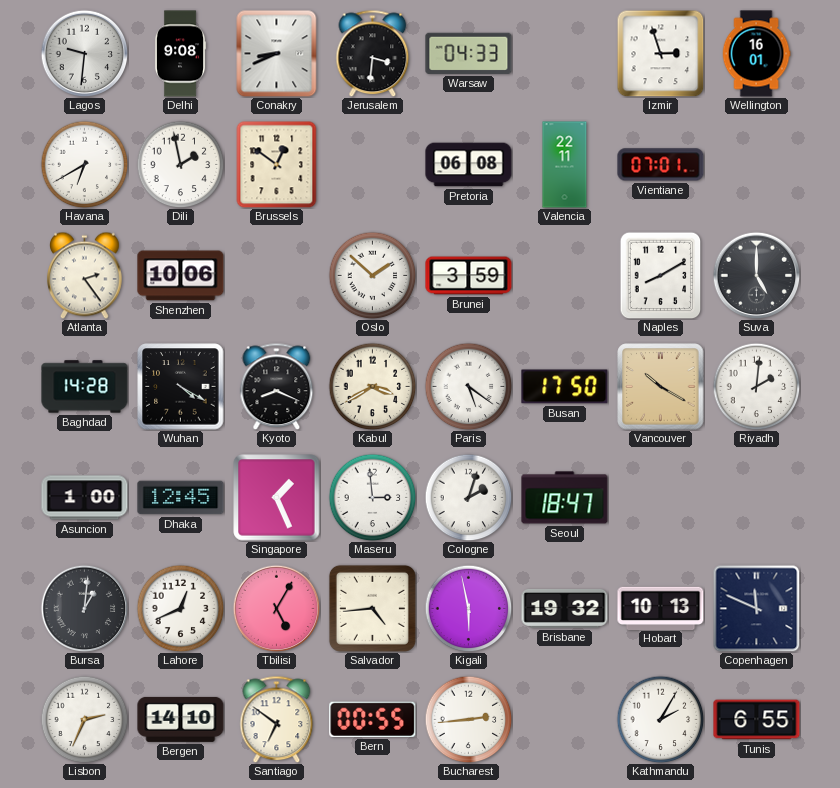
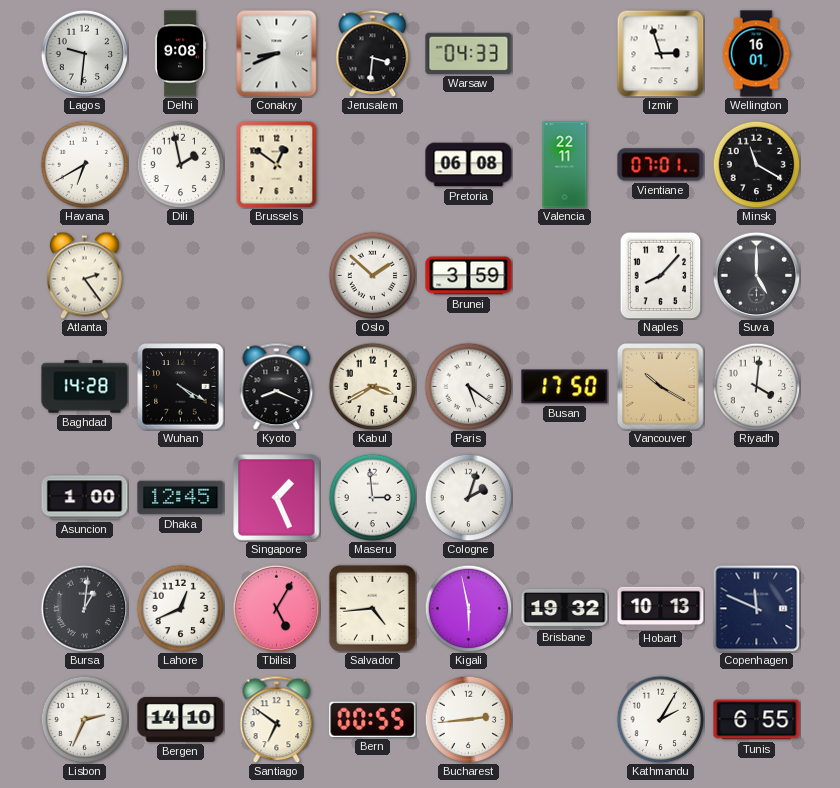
Minsk: none -> 11:20 (756, 164)
Shenzhen: 10:06 -> none (181, 276)
Naples: 8:10 -> 8:07 (661, 275)
Riyadh: 2:01 -> 4:01 (756, 386)
Seoul: 18:47 -> none (565, 498)
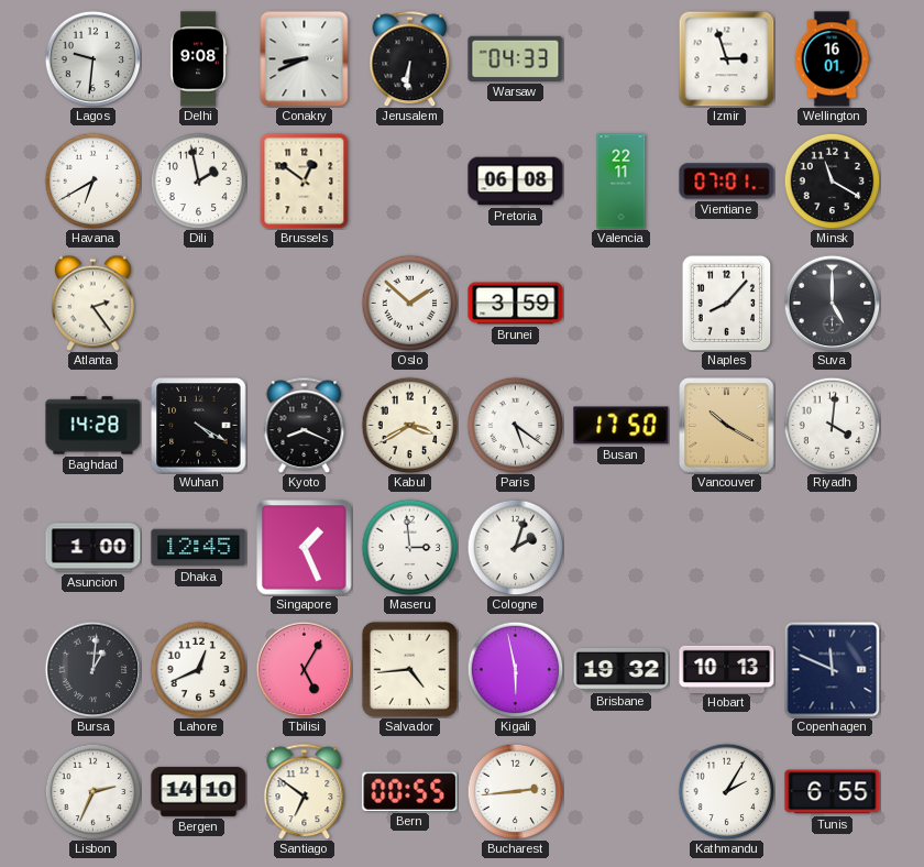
Jerusalem: 3:31 -> 6:31 (410, 58)
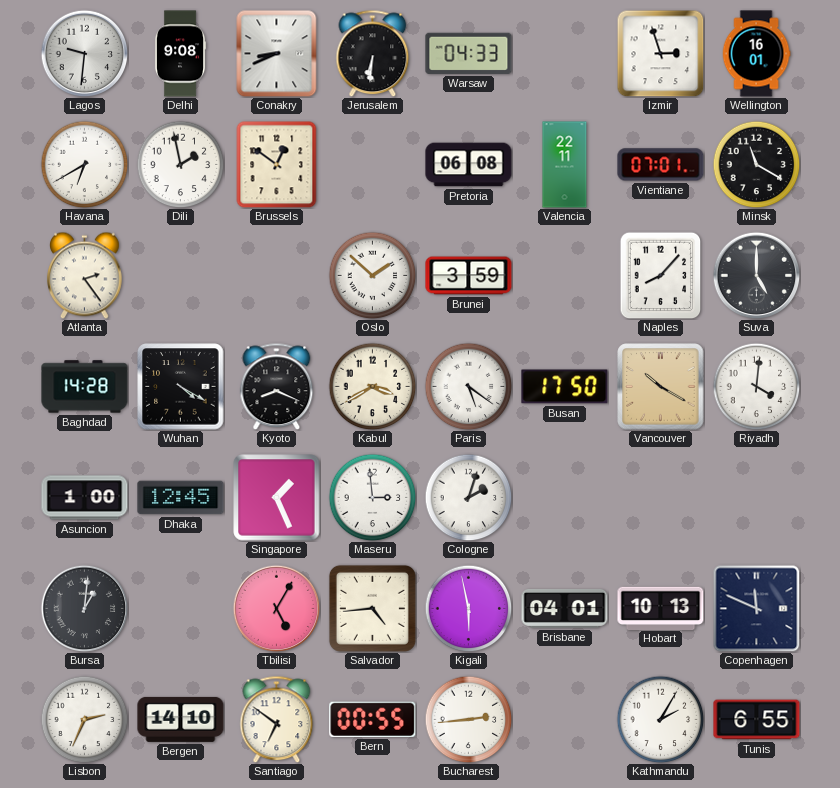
Lahore: 12:41 -> none (198, 669)
Brisbane: 19:32 -> 04:01 (565, 608)
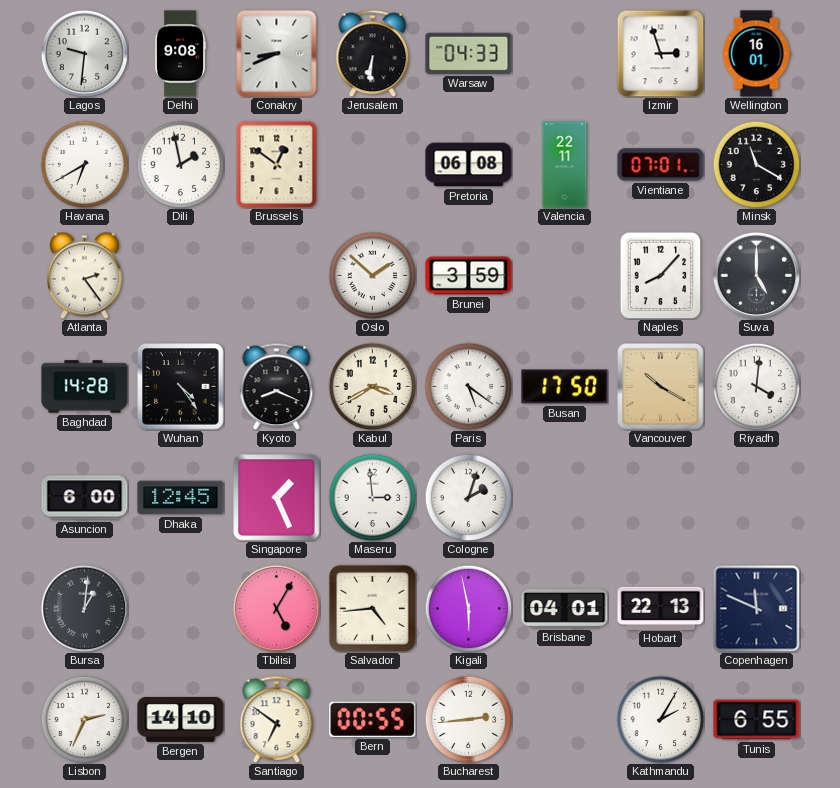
Wuhan: 4:20 -> 4:24 (181, 387)
Asuncion: 1:00 -> 6:00 (85, 498)
Hobart: 10:13 -> 22:13 (661, 608)
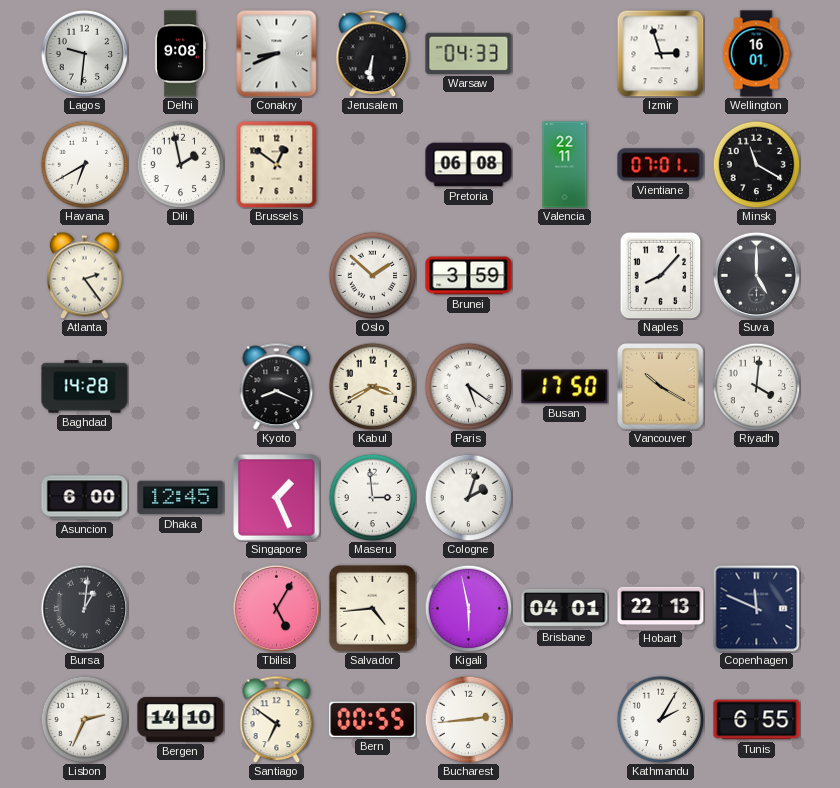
Wuhan: 4:24 -> none (181, 387)
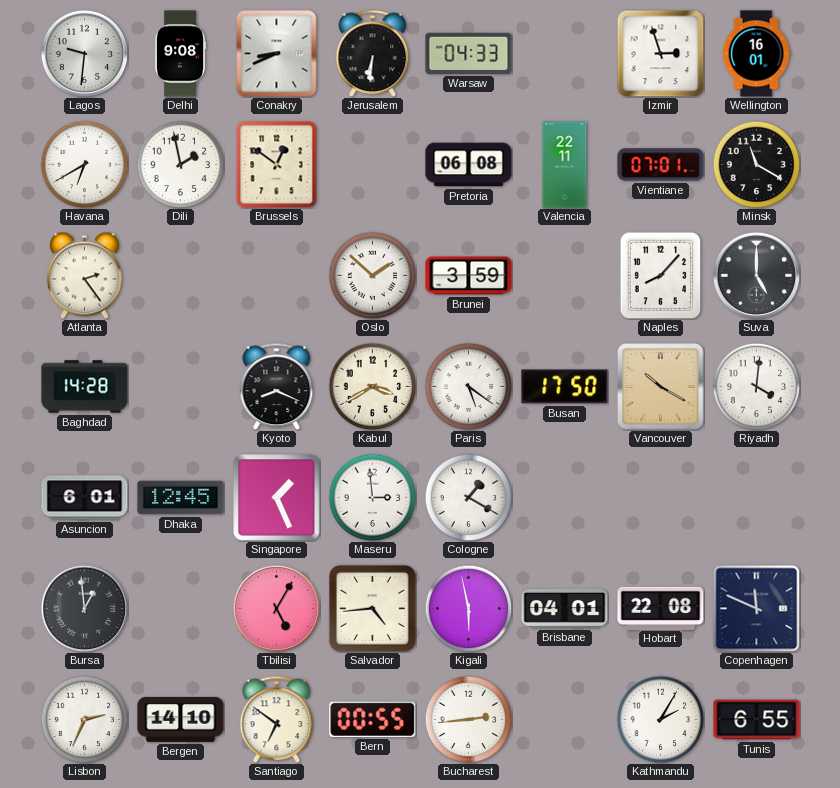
Asuncion: 6:00 -> 6:01 (85, 498)
Cologne: 2:03 -> 1:20 (468, 497)
Bursa: 1:01 -> 12:59 (84, 608)
Hobart: 22:13 -> 22:08 (661, 608)
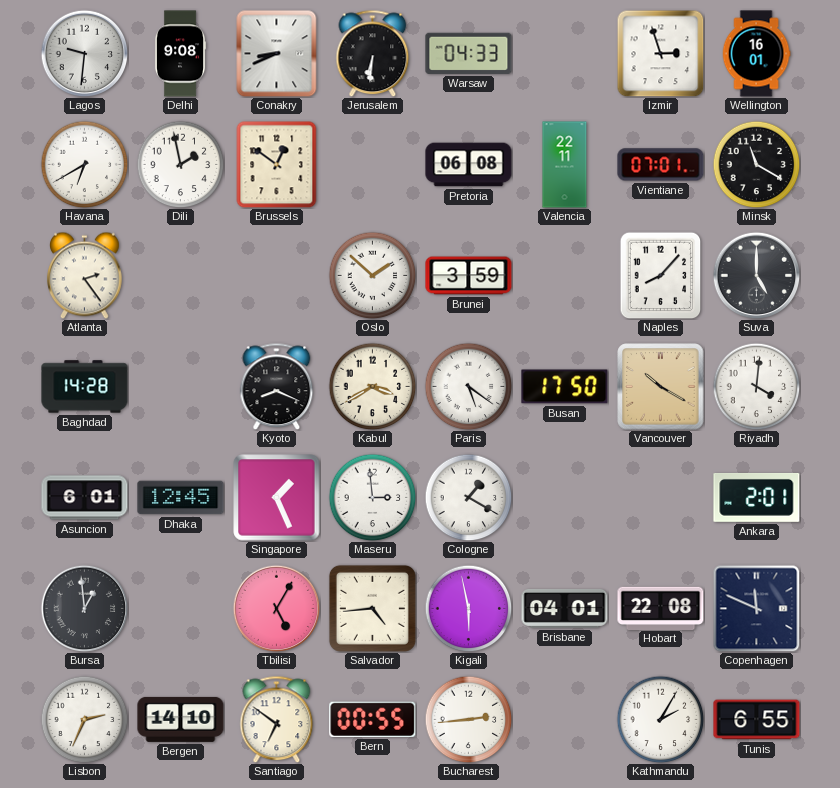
Ankara: none -> 2:01 (757, 497)
